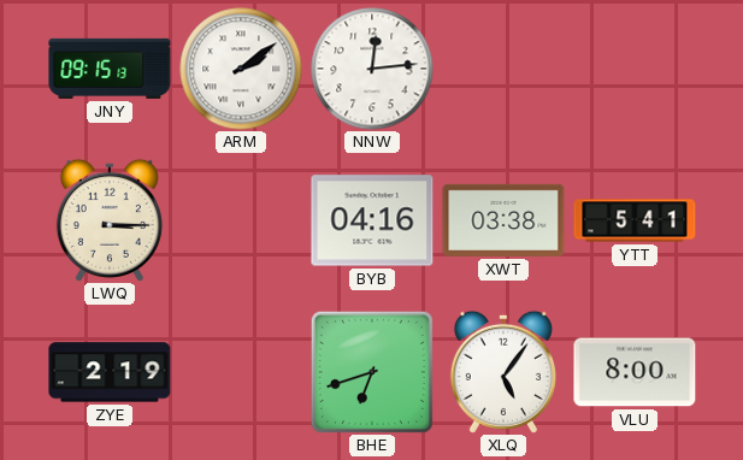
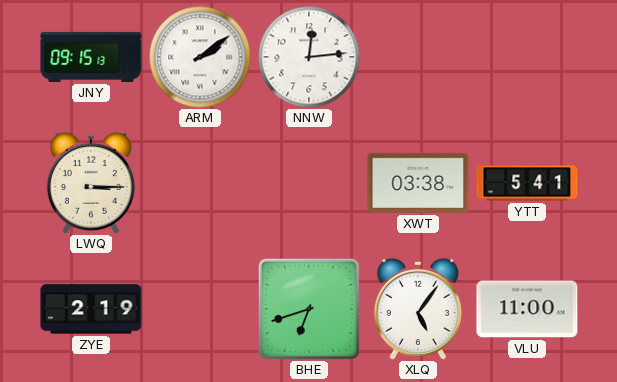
BYB: 04:16 -> none (372, 220)
VLU: 8:00 -> 11:00 (527, 309)
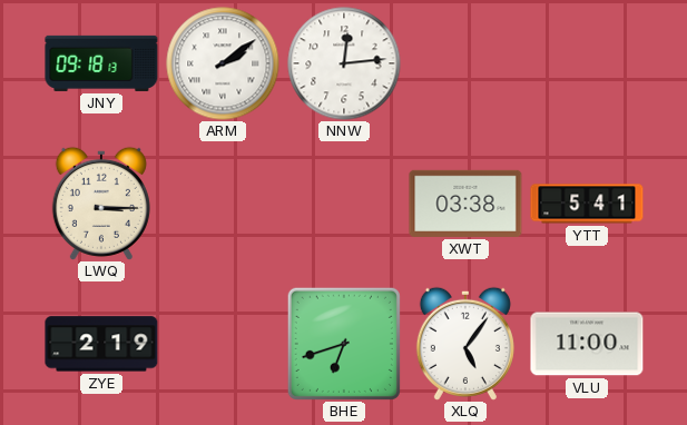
JNY: 09:15 -> 09:18 (101, 63)
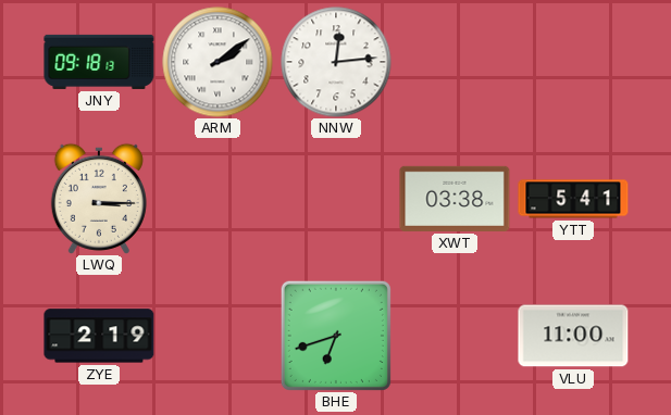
XLQ: 5:06 -> none (465, 344)
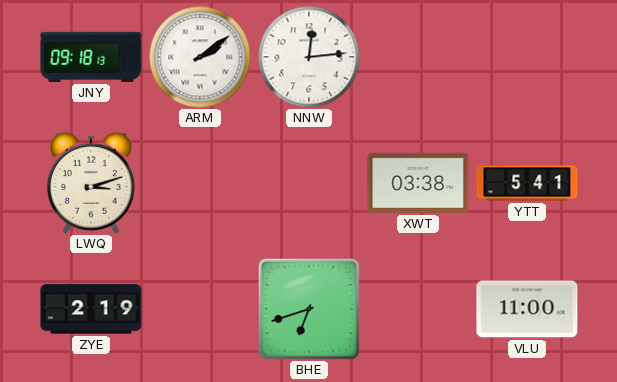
LWQ: 3:15 -> 3:12 (91, 183)
